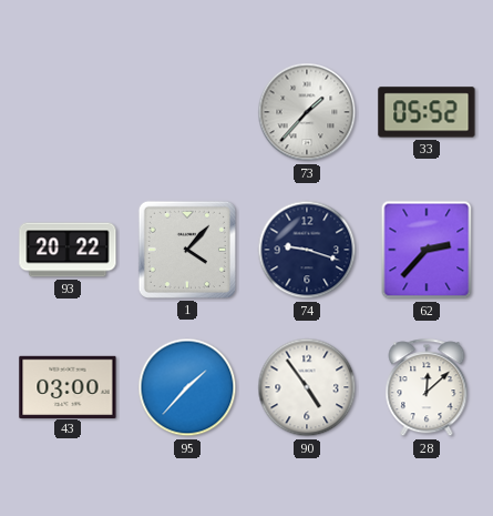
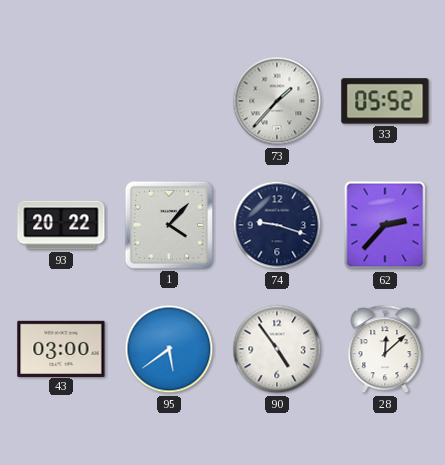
95: 1:37 -> 5:39 (169, 349)
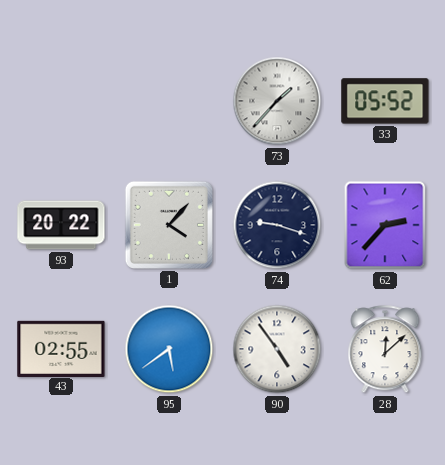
43: 03:00 -> 02:55 (61, 348)
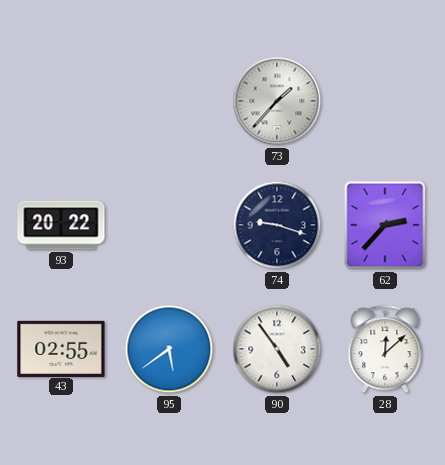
33: 05:52 -> none (385, 101)
1: 4:07 -> none (169, 225)
